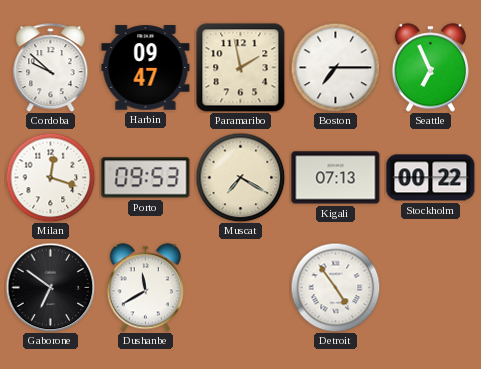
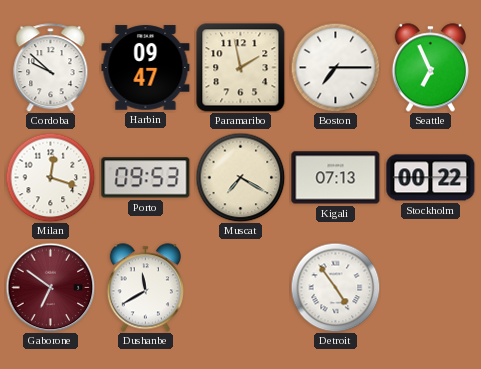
Gaborone dial: black -> burgundy (50, 287)
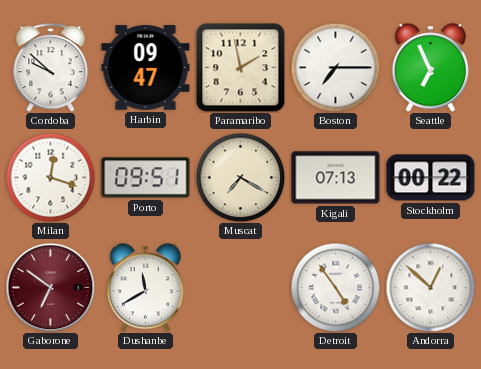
Porto: 09:53 -> 09:51 (146, 178)
Andorra: none -> 12:52 (430, 287)
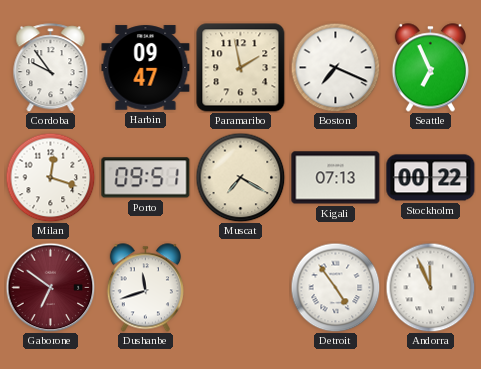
Cordoba: 9:52 -> 9:54 (51, 68)
Boston: 7:15 -> 7:19 (335, 67)
Dushanbe: 11:40 -> 11:42 (145, 288)
Andorra: 12:52 -> 11:56 (430, 287)
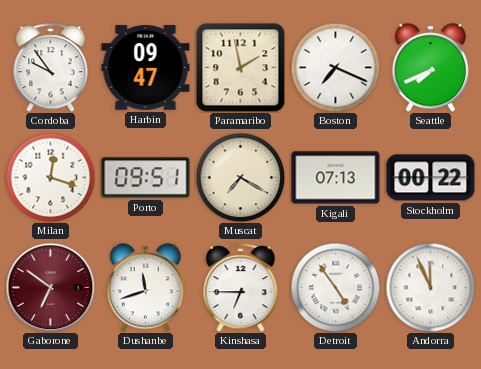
Seattle: 6:56 -> 7:41 (430, 68)
Kinshasa: none -> 6:45 (241, 288)
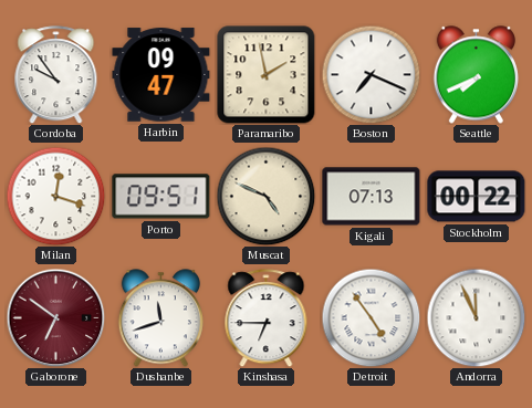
Muscat: 7:20 -> 4:49 (265, 196)
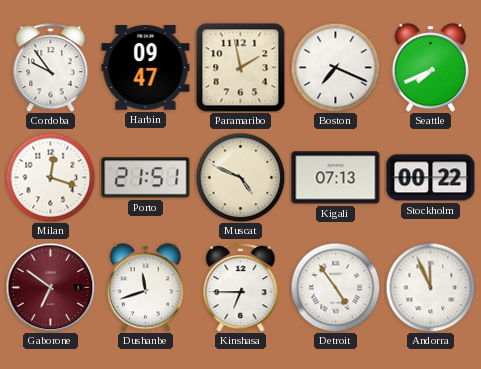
Porto: 09:51 -> 21:51 (146, 178)
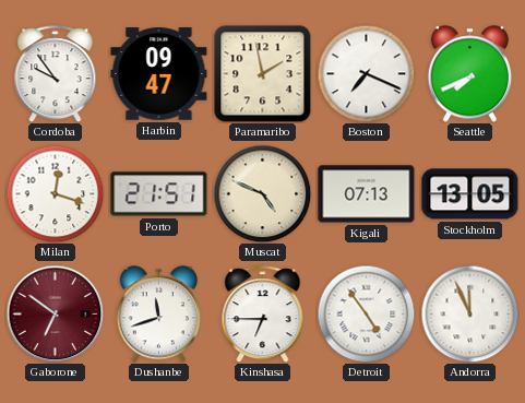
Stockholm: 00:22 -> 13:05 (470, 194)
